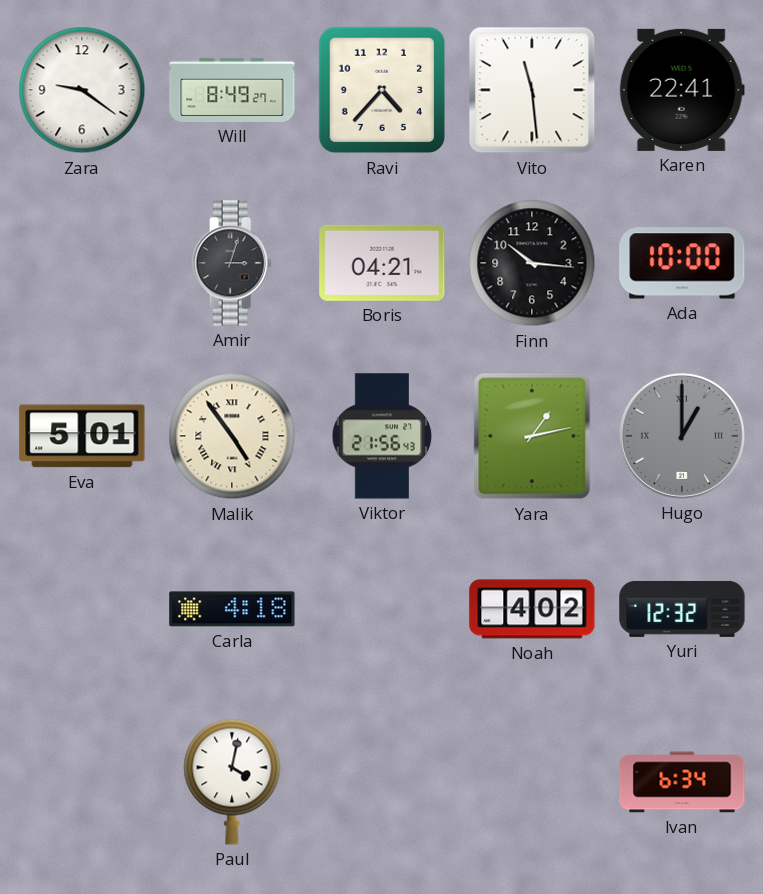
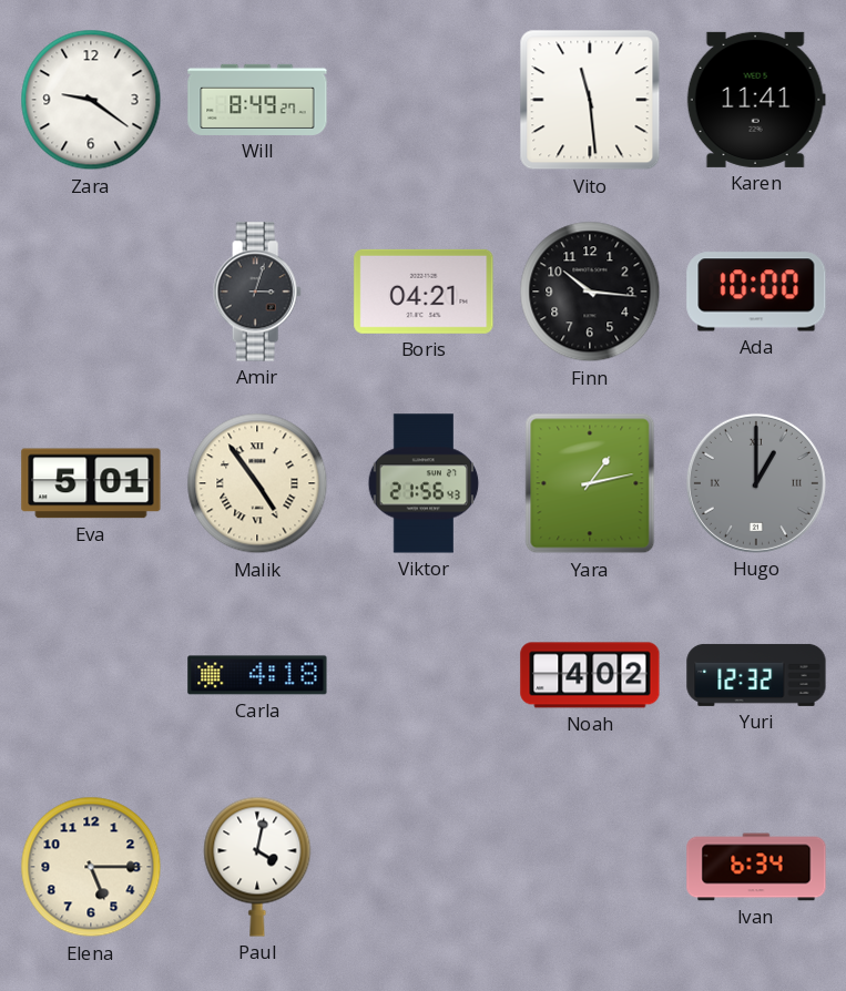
Ravi: 4:37 -> none (382, 90)
Karen: 22:41 -> 11:41 (756, 100)
Elena: none -> 5:15 (91, 867)
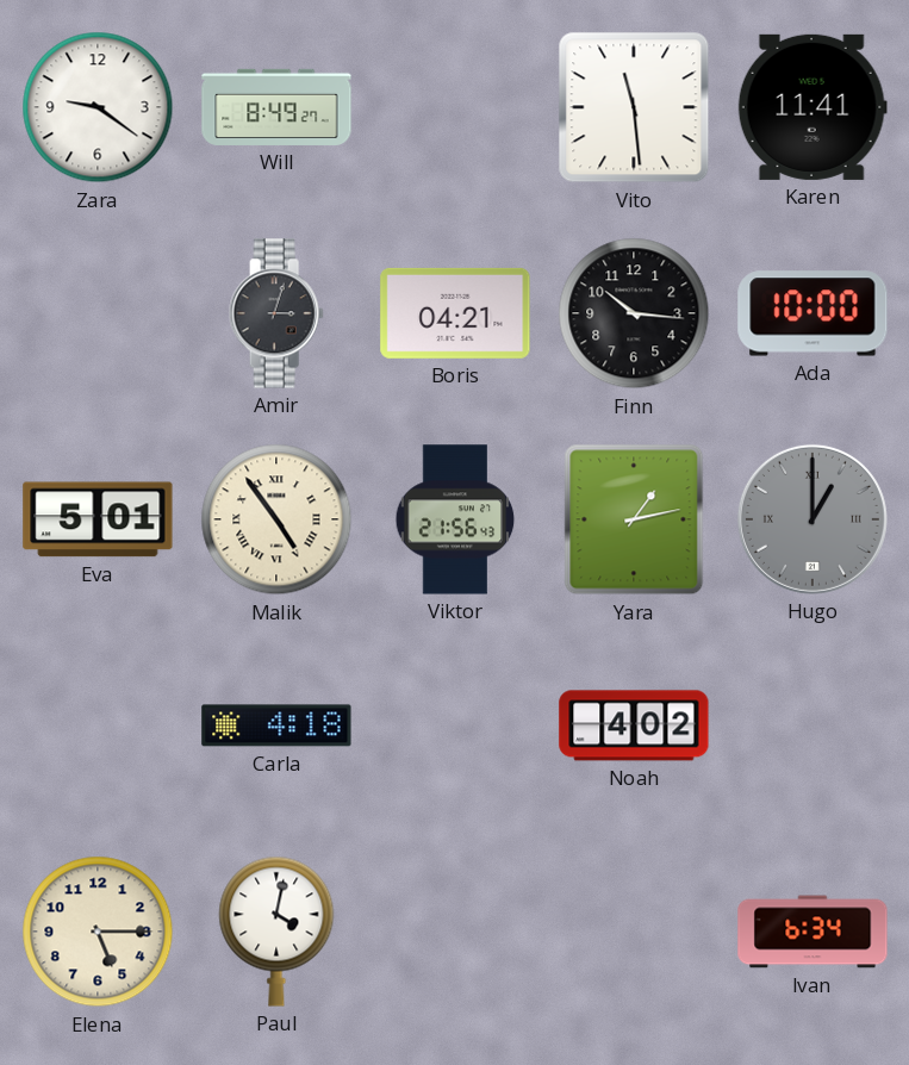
Yuri: 12:32 -> none (756, 675)
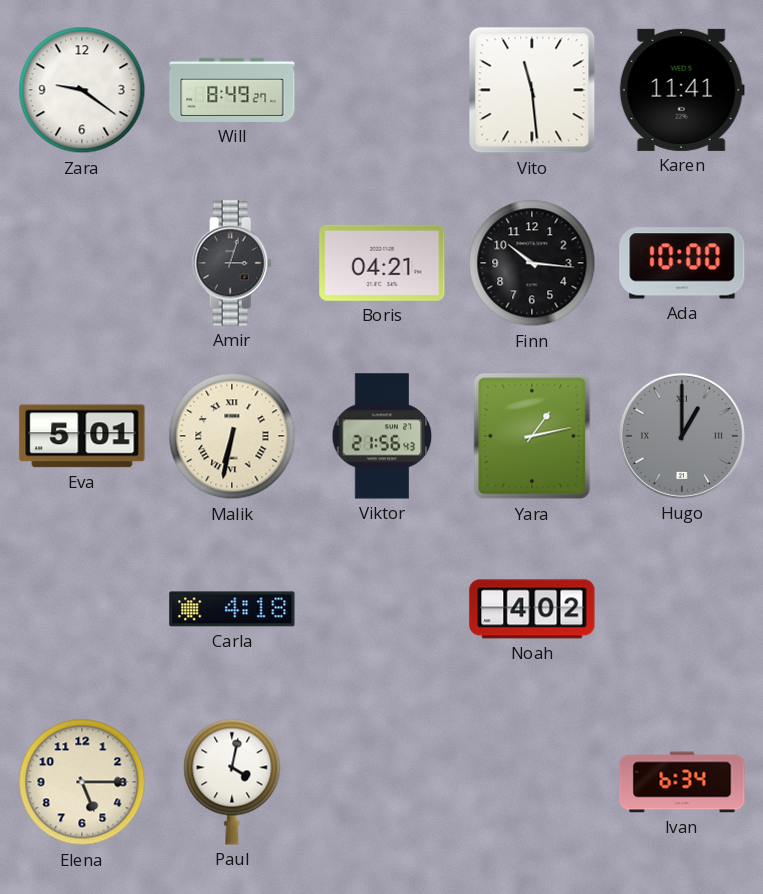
Malik: 4:54 -> 6:32 (232, 436)
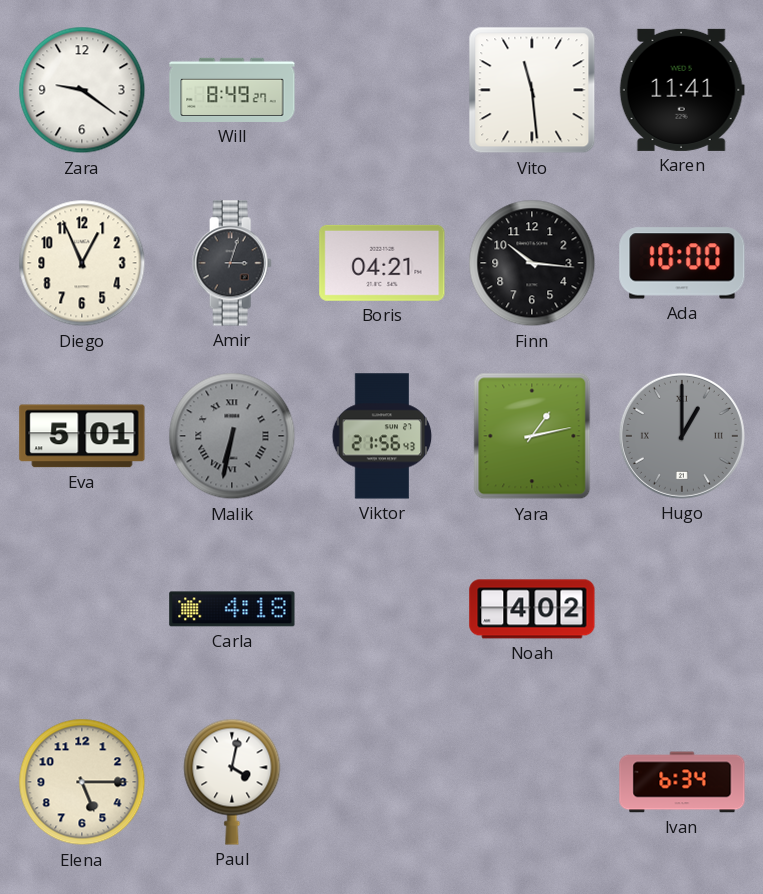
Diego: none -> 12:56 (82, 263)
Malik dial: cream -> grey (232, 436)
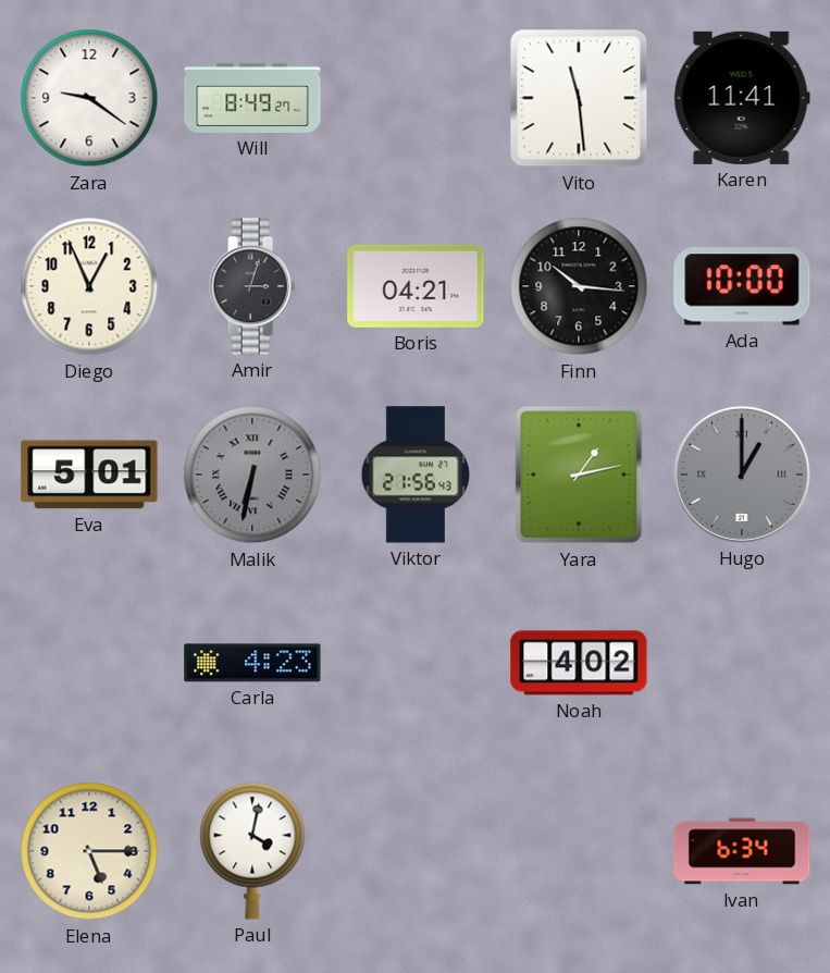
Carla: 4:18 -> 4:23 (252, 663)
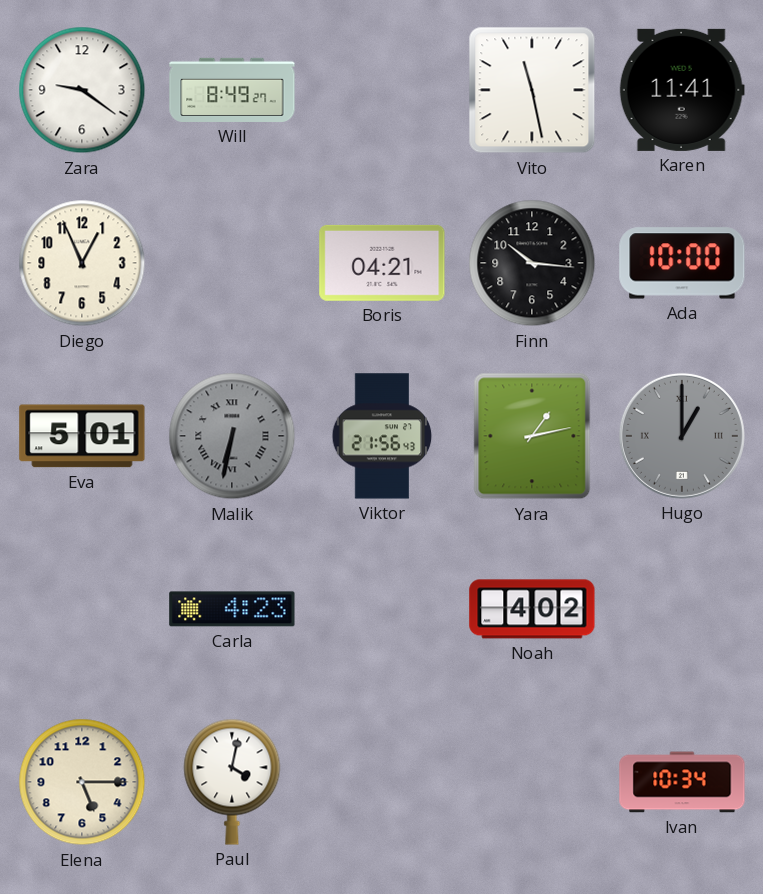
Vito: 11:29 -> 11:28 (532, 90)
Amir: 3:03 -> none (252, 286)
Ivan: 6:34 -> 10:34 (682, 782)
